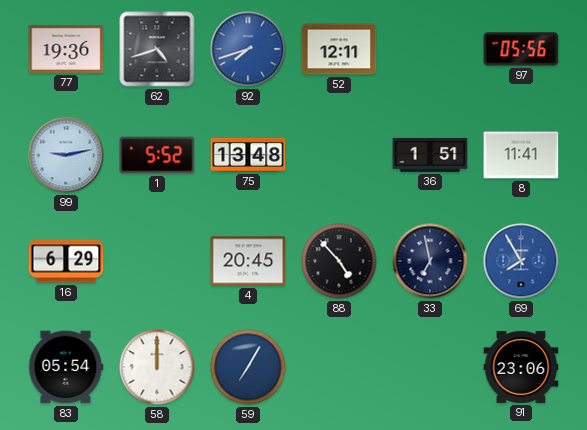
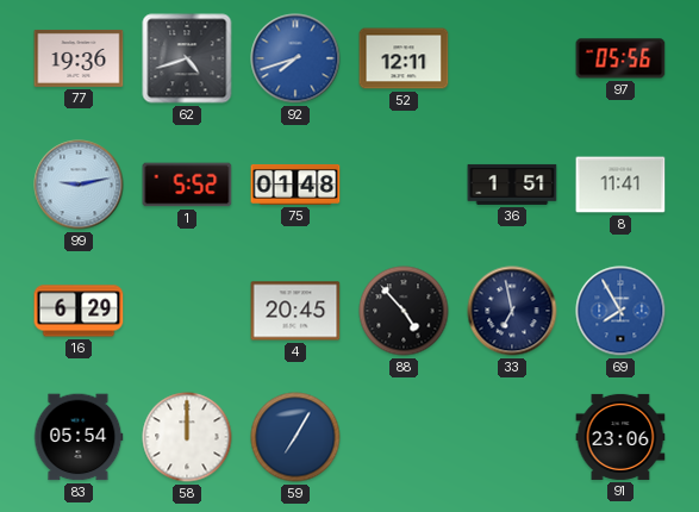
75: 13:48 -> 01:48 (295, 185)
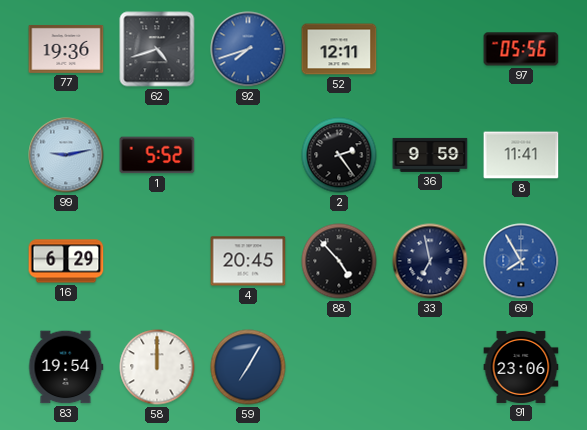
75: 01:48 -> none (295, 185)
2: none -> 2:24 (339, 155)
36: 1:51 -> 9:59 (430, 155)
83: 05:54 -> 19:54 (66, 367)
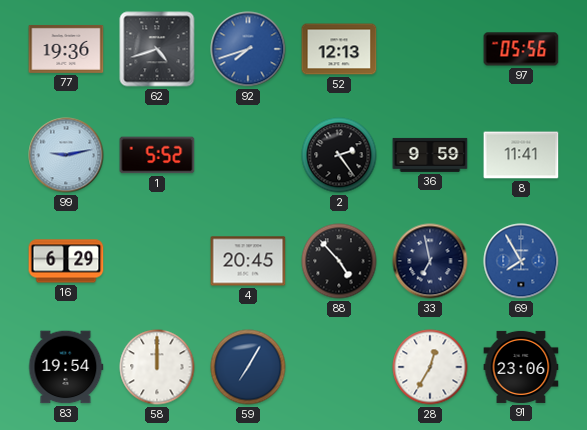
52: 12:11 -> 12:13 (339, 49)
28: none -> 12:35 (430, 367)
